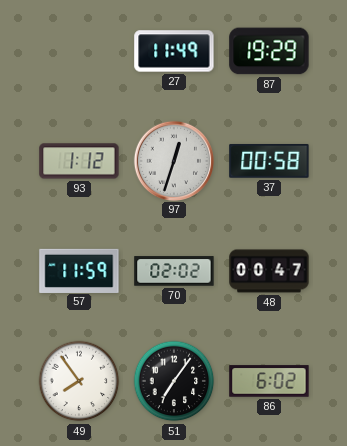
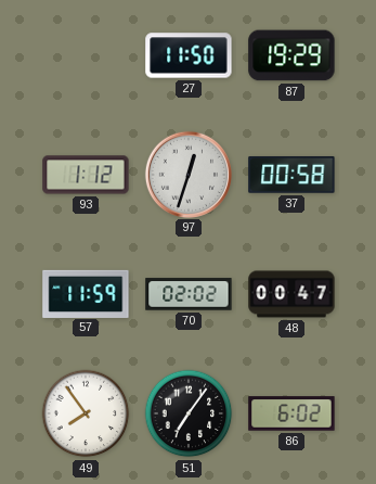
27: 11:49 -> 11:50 (189, 55)
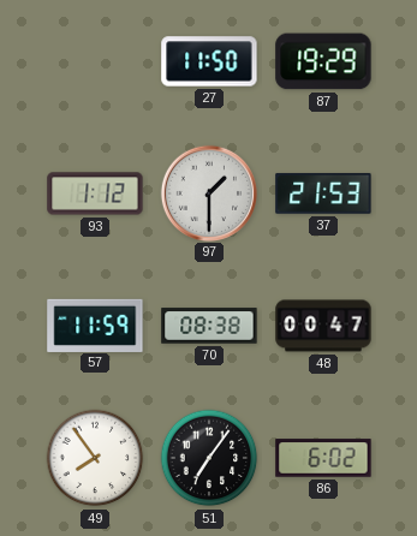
97: 12:33 -> 1:30 (208, 192)
37: 00:58 -> 21:53 (323, 193)
70: 02:02 -> 08:38 (209, 326)
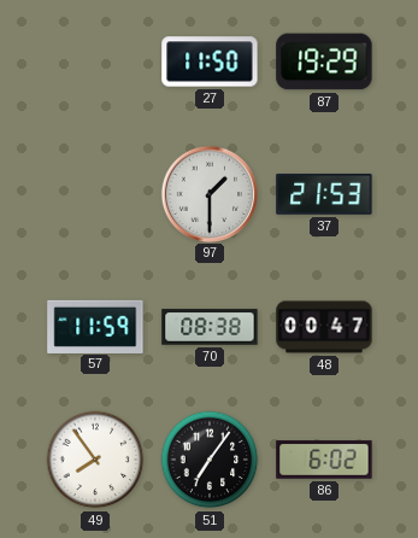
93: 1:12 -> none (95, 193)
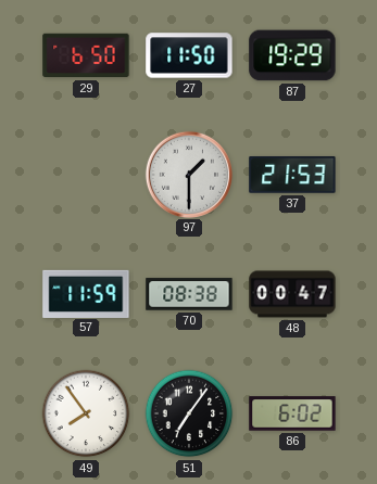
29: none -> 6:50 (86, 55)
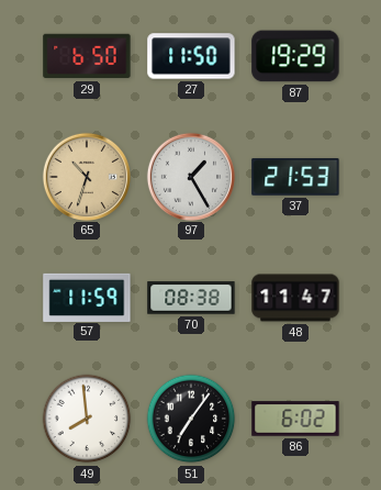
65: none -> 10:33 (86, 176)
97: 1:30 -> 1:25 (190, 176)
48: 00:47 -> 11:47 (295, 298)
49: 7:54 -> 7:59 (87, 419)
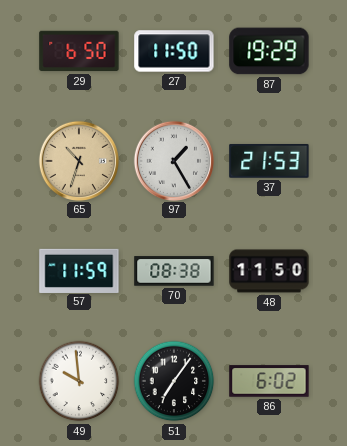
48: 11:47 -> 11:50 (269, 271)
49: 7:59 -> 9:59 (79, 381)
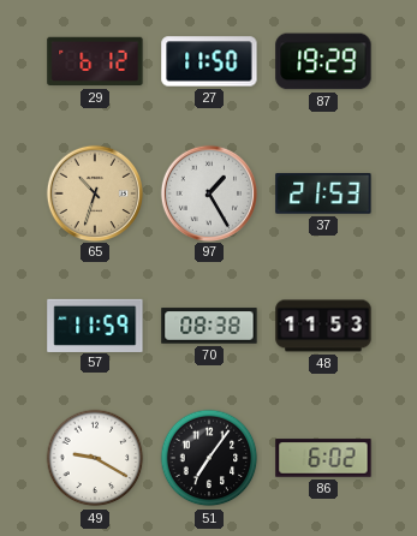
29: 6:50 -> 6:12 (95, 61)
48: 11:50 -> 11:53 (323, 326)
49: 9:59 -> 9:20 (95, 458)
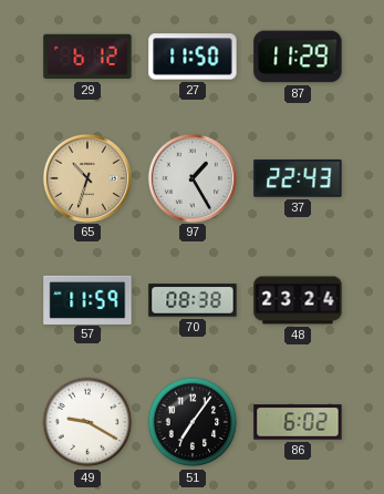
87: 19:29 -> 11:29 (298, 56)
37: 21:53 -> 22:43 (298, 178)
48: 11:53 -> 23:24 (298, 300)
